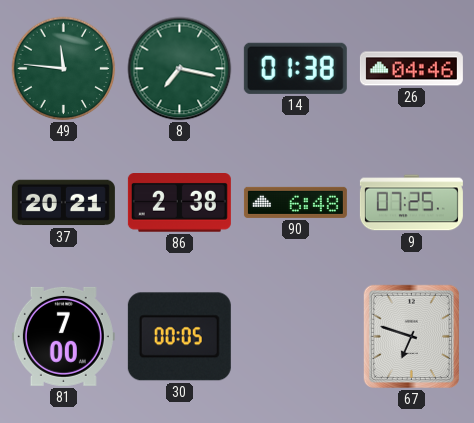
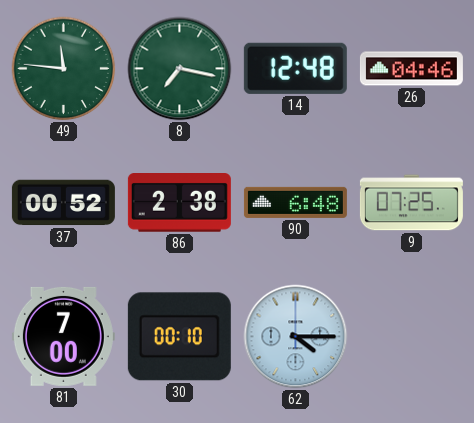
14: 01:38 -> 12:48 (295, 68)
37: 20:21 -> 00:52 (63, 203)
30: 00:05 -> 00:10 (179, 337)
62: none -> 4:15 (296, 337)
67: 6:48 -> none (411, 336)
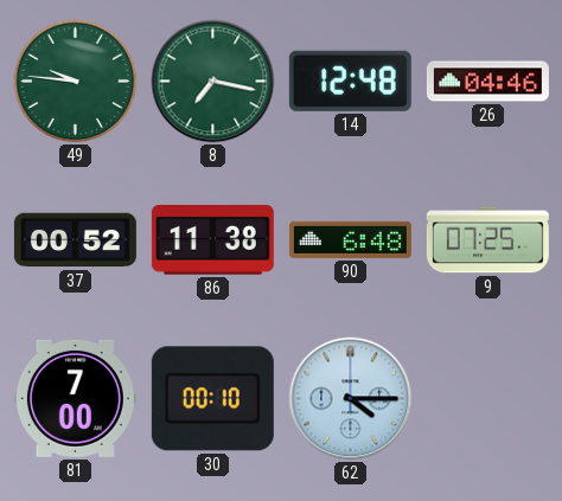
49: 11:46 -> 9:46 (76, 82)
86: 2:38 -> 11:38 (212, 240)
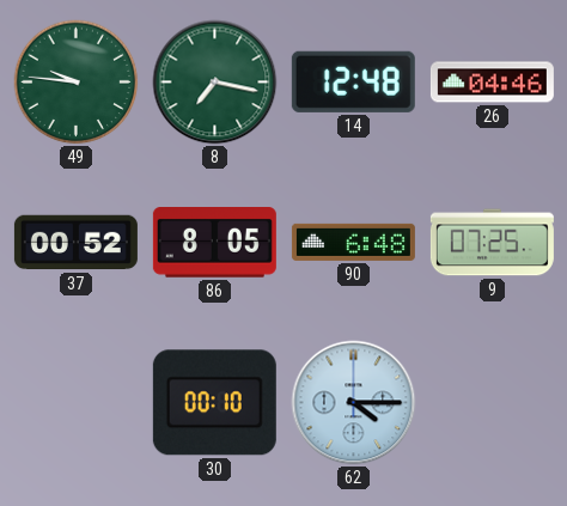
86: 11:38 -> 8:05 (214, 243)
81: 7:00 -> none (75, 398)
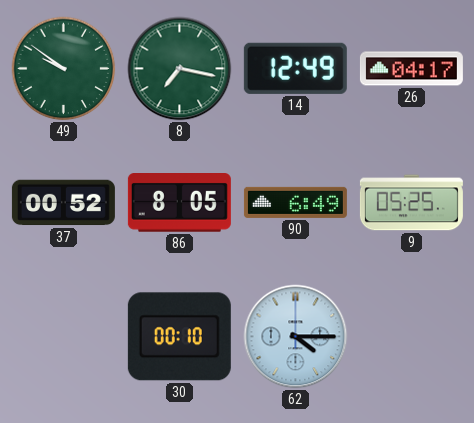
49: 9:46 -> 9:51 (64, 69)
14: 12:48 -> 12:49 (295, 68)
26: 04:46 -> 04:17 (411, 69)
90: 6:48 -> 6:49 (295, 202)
9: 07:25 -> 05:25 (411, 203)
